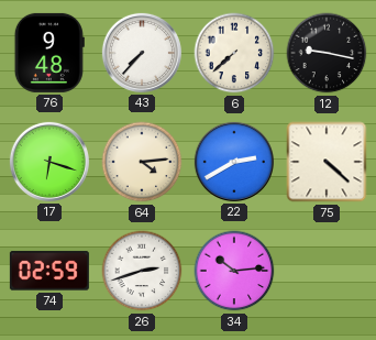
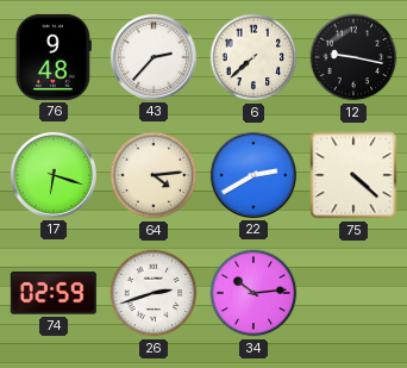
43: 7:37 -> 2:37 (154, 57)
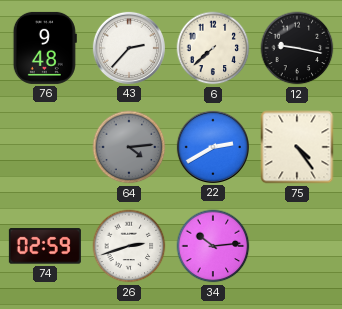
17: 6:18 -> none (54, 175)
64 dial: cream -> grey (129, 147)
75: 4:22 -> 4:24 (297, 147)
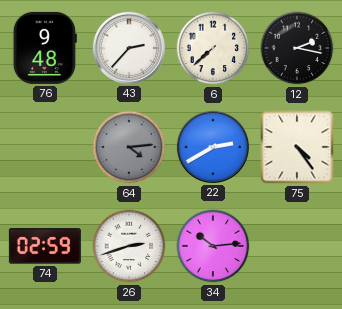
12: 9:17 -> 2:17 (297, 48)
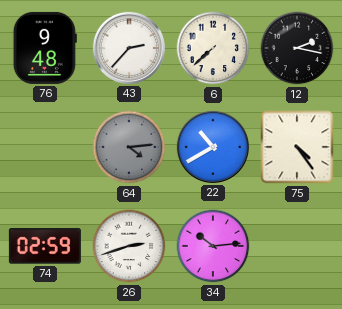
22: 2:40 -> 10:40 (213, 147)
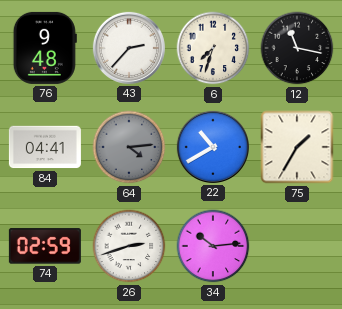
6: 7:38 -> 7:33 (213, 48)
12: 2:17 -> 11:17 (297, 48)
84: none -> 04:41 (45, 147)
75: 4:24 -> 1:35 (297, 147)
